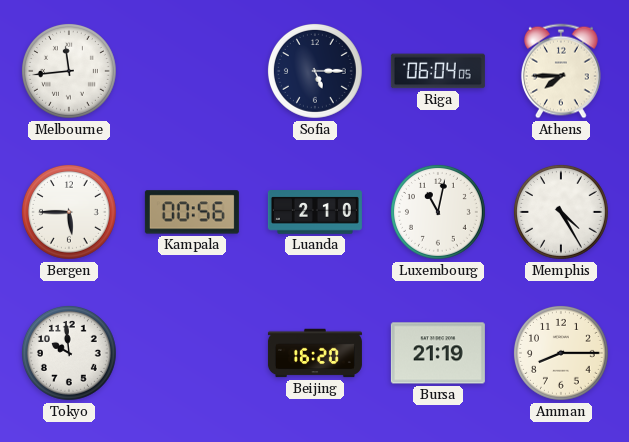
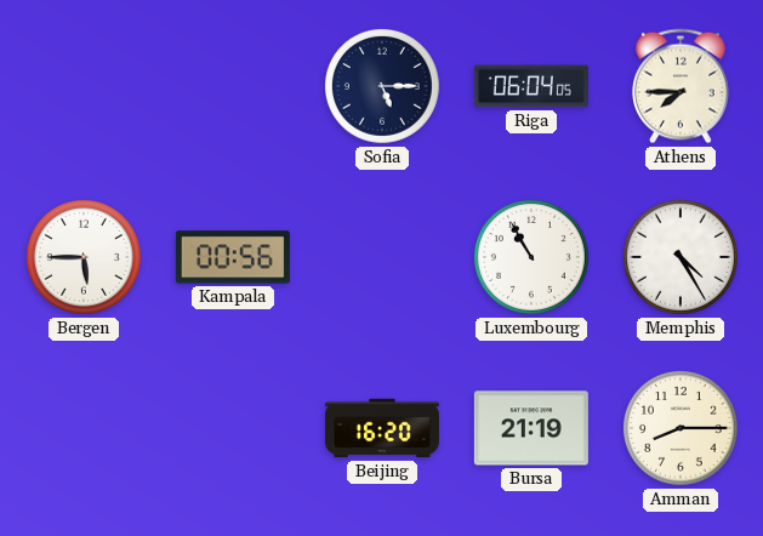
Melbourne: 11:44 -> none (69, 71)
Luanda: 2:10 -> none (315, 213)
Luxembourg: 11:02 -> 10:55 (531, 257)
Tokyo: 9:59 -> none (69, 353)
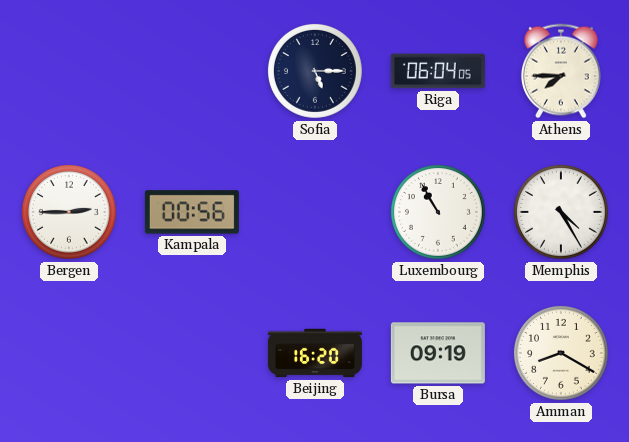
Bergen: 5:45 -> 2:45 (69, 212)
Bursa: 21:19 -> 09:19 (438, 353)
Amman: 8:15 -> 8:20 (561, 353)
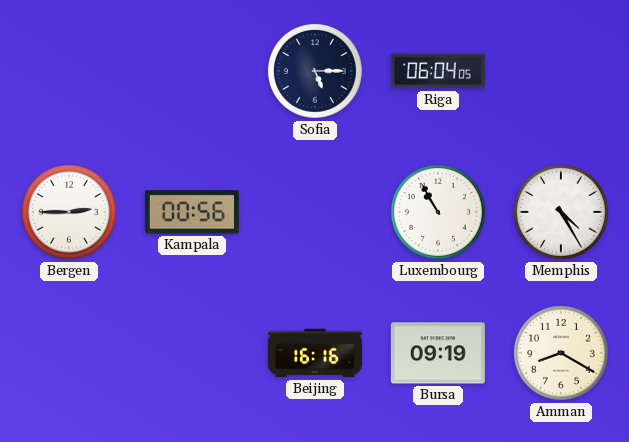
Athens: 7:45 -> none (561, 71)
Beijing: 16:20 -> 16:16 (315, 353)
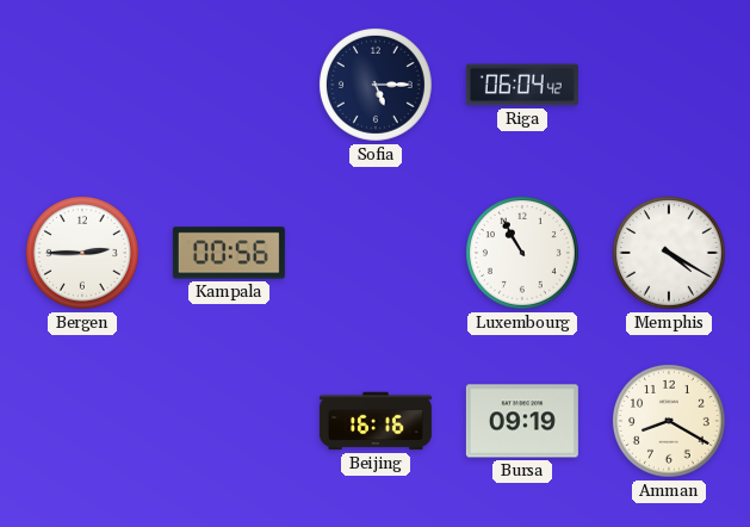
Riga: 06:04:05 -> 06:04:42 (522, 85)
Memphis: 4:25 -> 4:20 (669, 253)
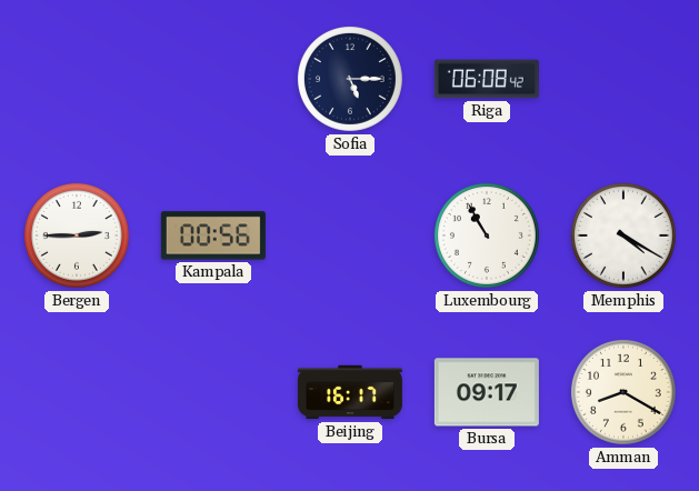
Riga: 06:04 -> 06:08 (487, 79)
Beijing: 16:16 -> 16:17 (350, 392)
Bursa: 09:19 -> 09:17 (487, 392)
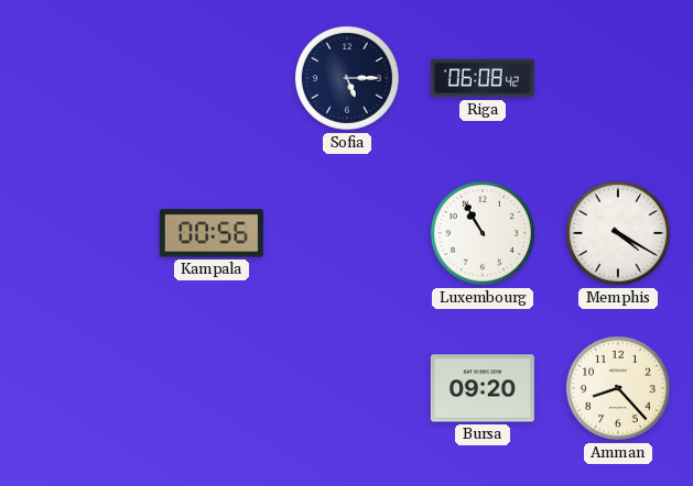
Bergen: 2:45 -> none (77, 236)
Beijing: 16:17 -> none (350, 392)
Bursa: 09:17 -> 09:20 (483, 388)
Amman: 8:20 -> 8:23 (618, 388)
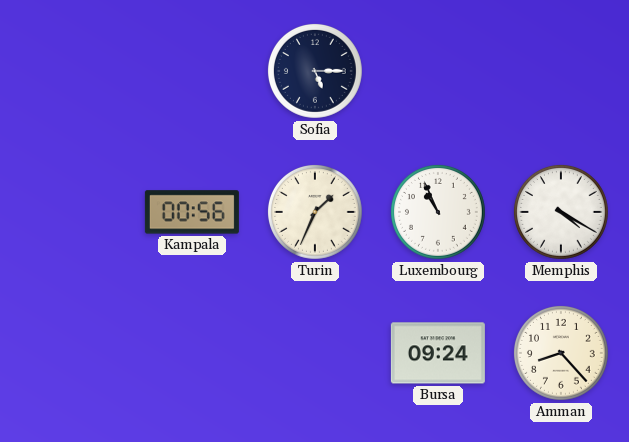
Riga: 06:08 -> none (483, 78)
Turin: none -> 1:34 (315, 212)
Luxembourg: 10:55 -> 10:56 (438, 212)
Bursa: 09:20 -> 09:24 (438, 353)
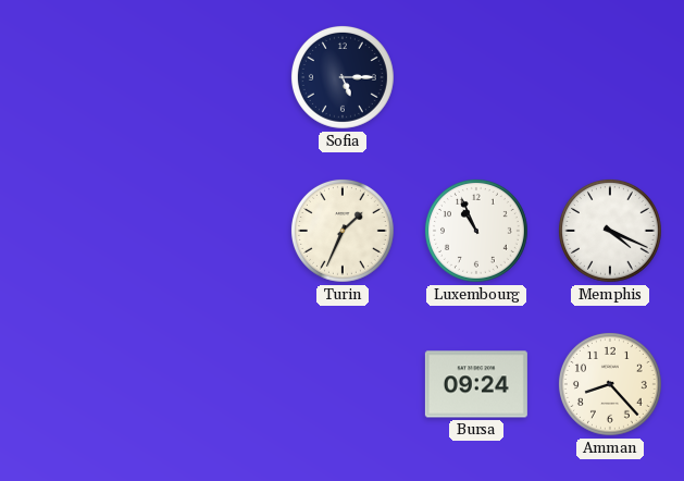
Kampala: 00:56 -> none (192, 212)
Memphis: 4:20 -> 4:19 (610, 231)
